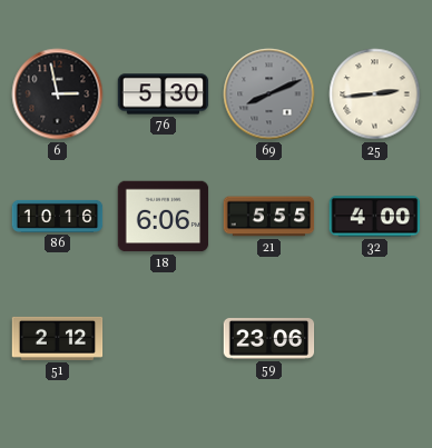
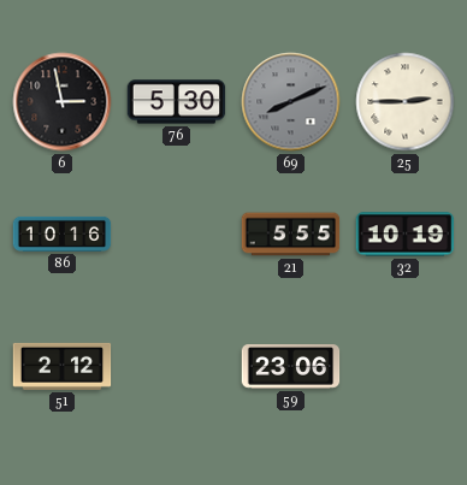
25: 2:44 -> 2:45 (406, 102)
18: 6:06 -> none (164, 217)
32: 4:00 -> 10:19 (406, 235)
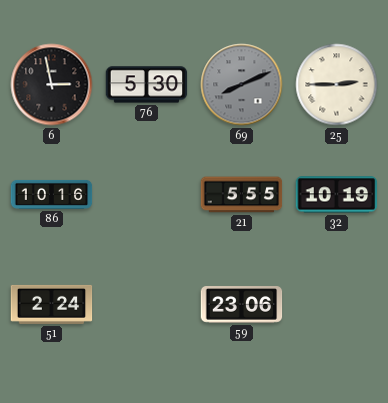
51: 2:12 -> 2:24 (52, 304)
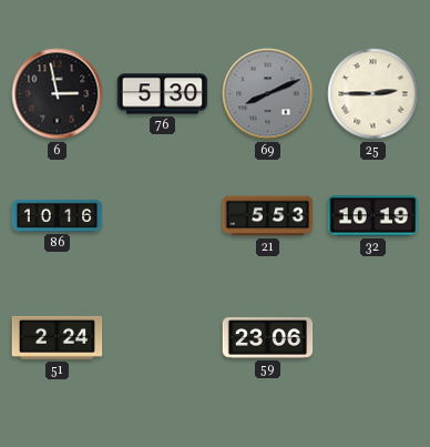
21: 5:55 -> 5:53 (268, 216)
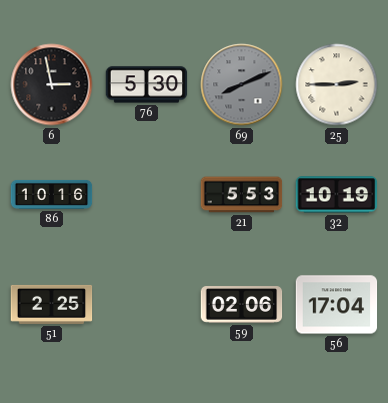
51: 2:24 -> 2:25 (52, 304)
59: 23:06 -> 02:06 (242, 305)
56: none -> 17:04 (337, 305)
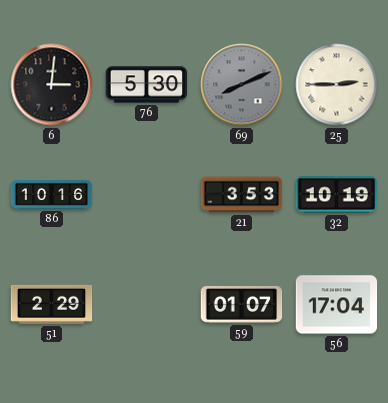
6: 2:58 -> 3:01 (52, 85)
21: 5:53 -> 3:53 (242, 195)
51: 2:25 -> 2:29 (52, 304)
59: 02:06 -> 01:07 (242, 305)
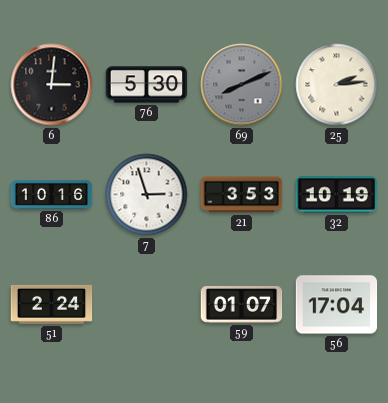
25: 2:45 -> 2:14 (337, 85)
7: none -> 2:57 (147, 195)
51: 2:29 -> 2:24 (52, 304)
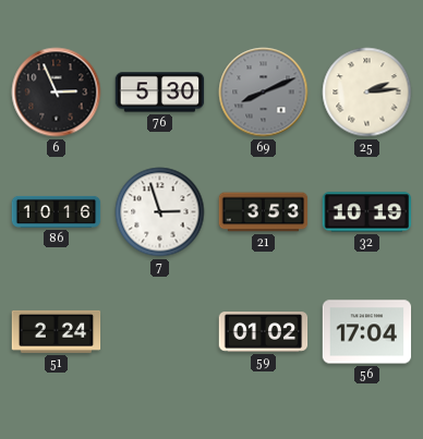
6: 3:01 -> 2:56 (57, 93)
59: 01:07 -> 01:02 (264, 332)
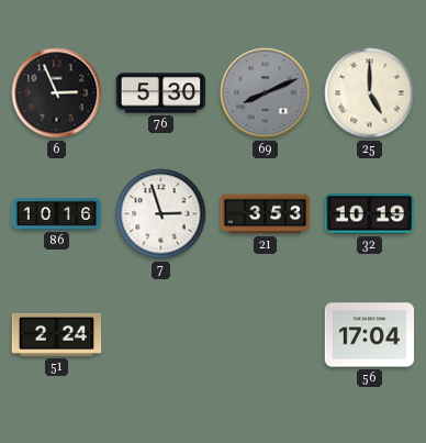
25: 2:14 -> 5:00 (370, 93)
59: 01:02 -> none (264, 332)
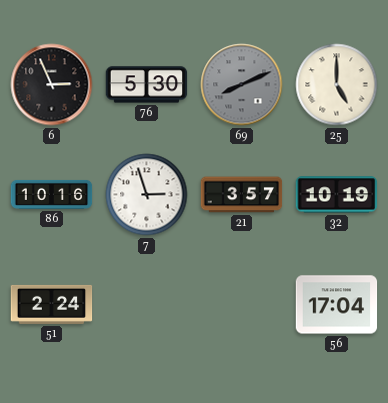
21: 3:53 -> 3:57 (242, 195)
